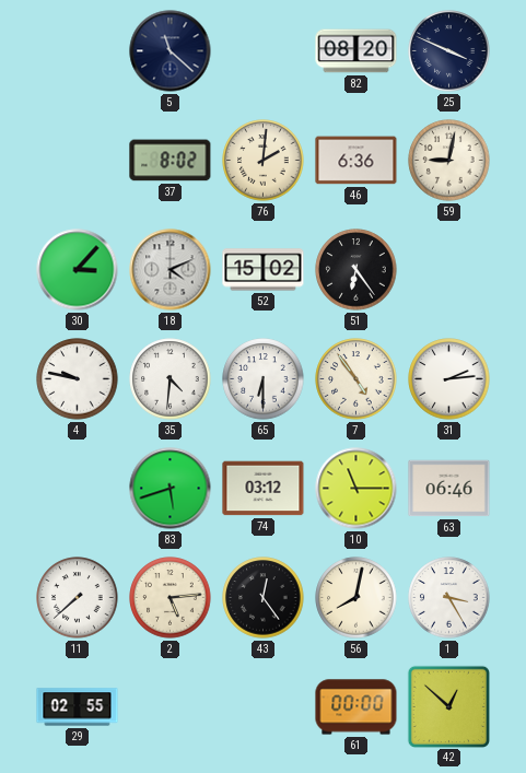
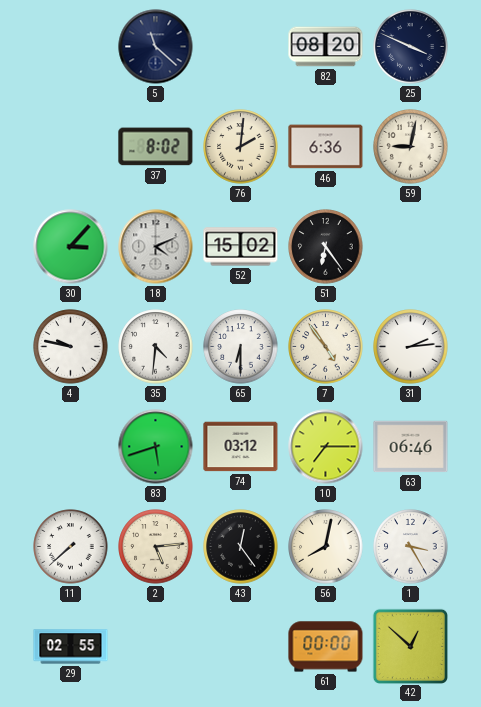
10: 11:15 -> 7:15 (326, 447)
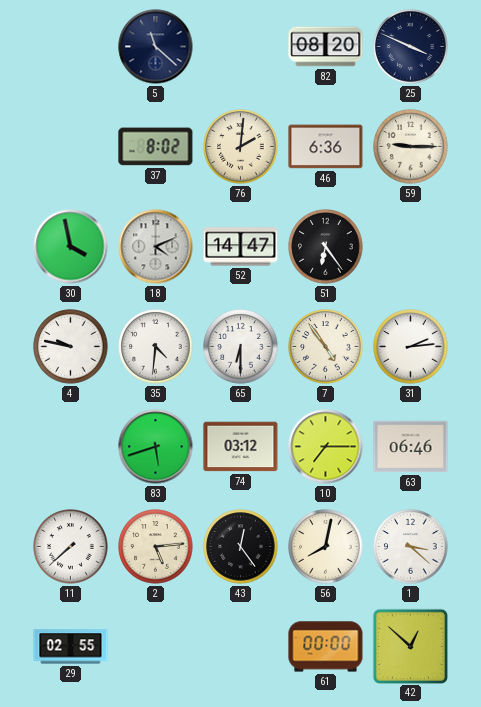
59: 9:02 -> 9:15 (411, 147)
30: 3:07 -> 3:58 (71, 247)
52: 15:02 -> 14:47 (241, 247)
1: 3:25 -> 3:22 (411, 547)
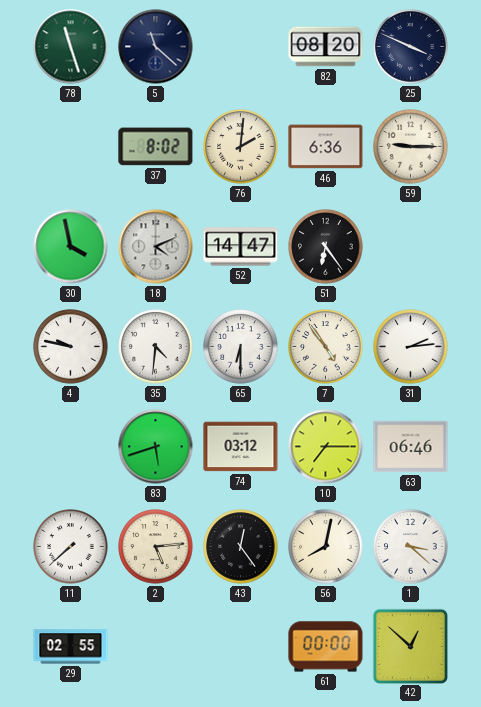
78: none -> 11:27 (71, 47)
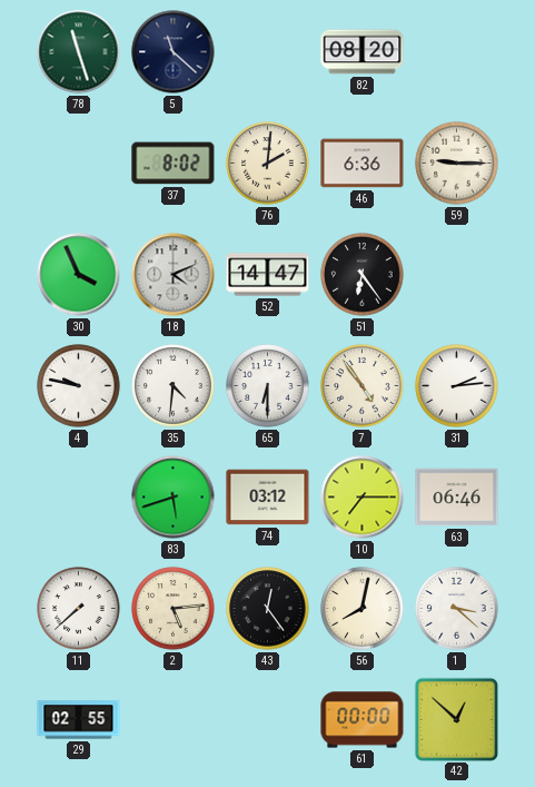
25: 3:49 -> none (411, 47)
30: 3:58 -> 3:56 (79, 275)
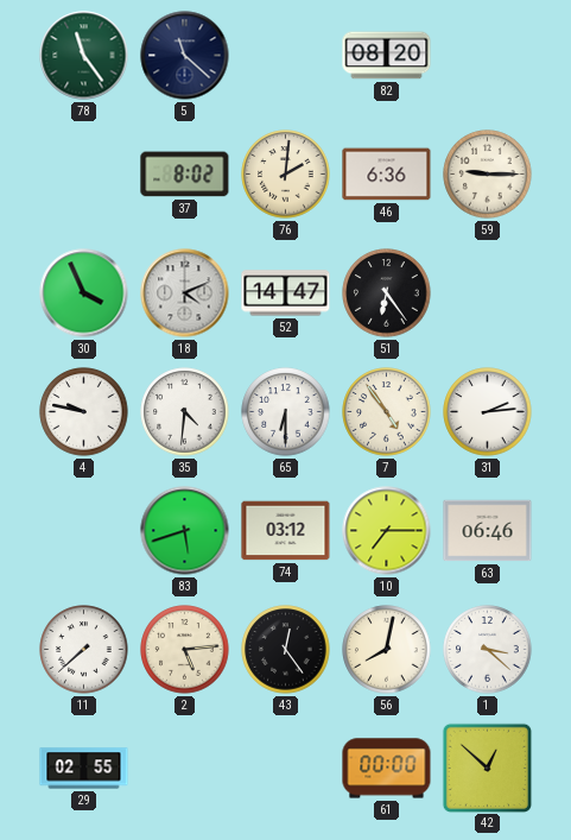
78: 11:27 -> 11:24 (84, 56)
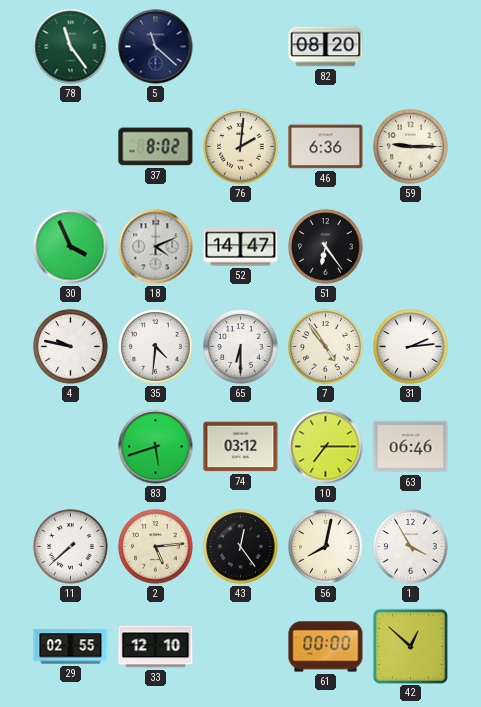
1: 3:22 -> 3:55 (411, 547)
33: none -> 12:10 (156, 647)
